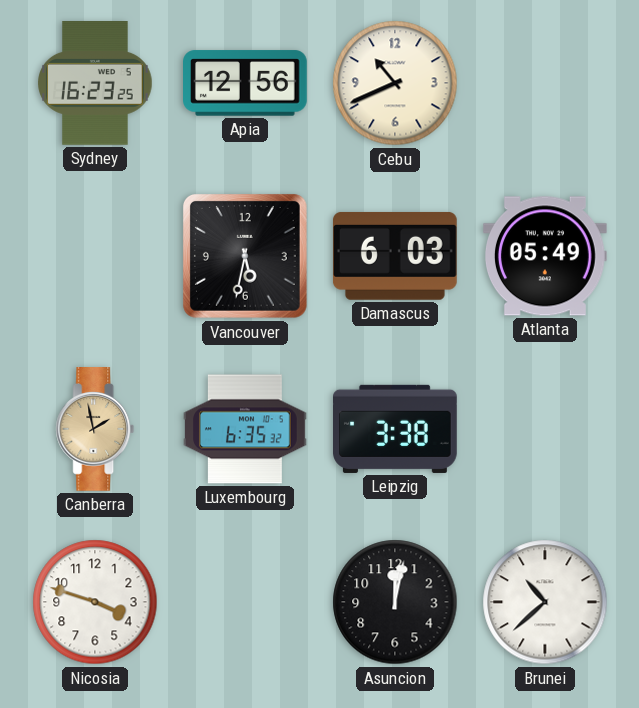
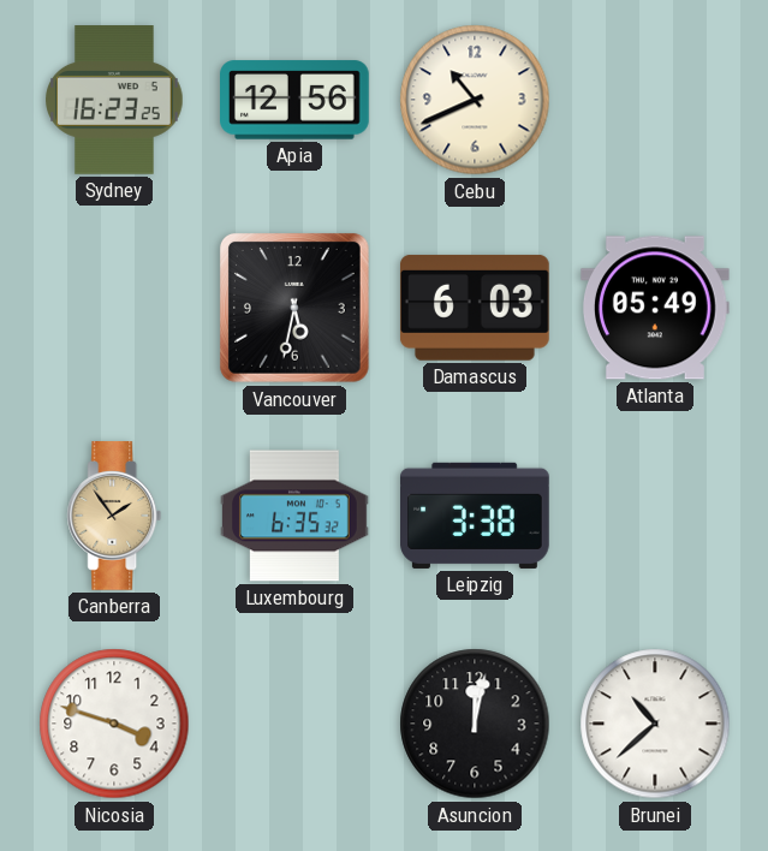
Canberra: 1:58 -> 1:54 (114, 517)
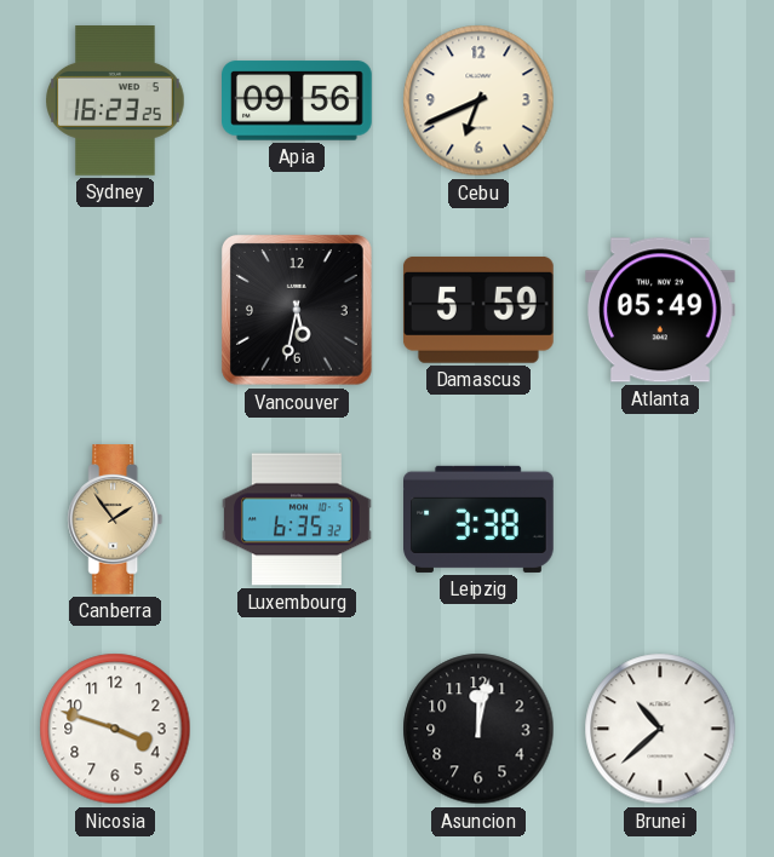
Apia: 12:56 -> 09:56 (298, 100)
Cebu: 10:41 -> 6:41 (478, 100)
Damascus: 6:03 -> 5:59 (478, 310)
